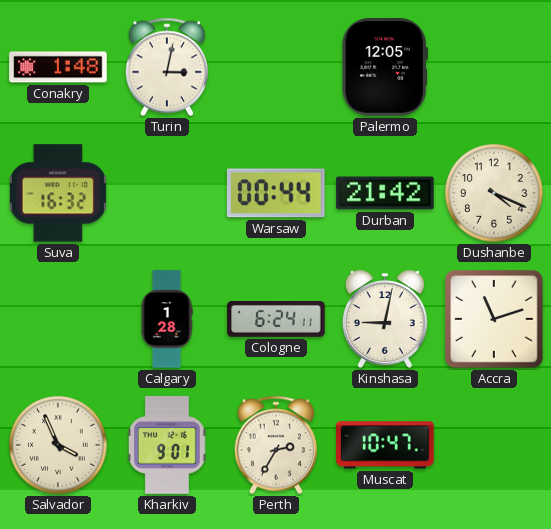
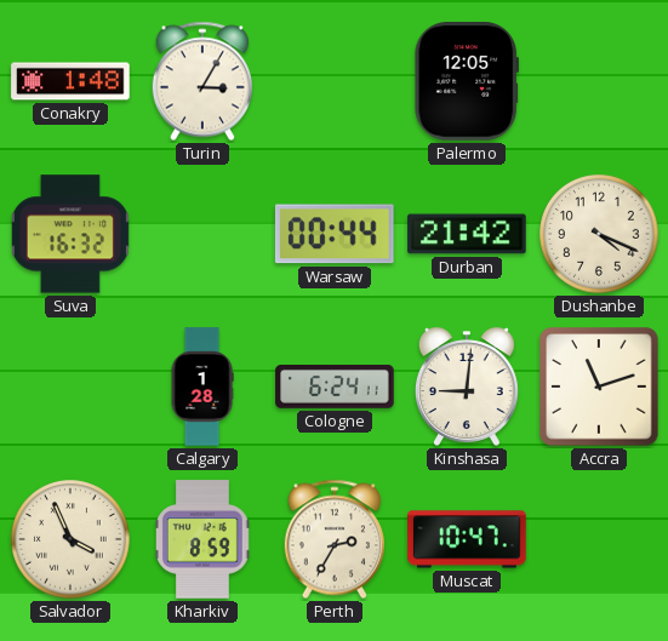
Turin: 3:02 -> 3:05 (201, 81)
Kinshasa: 9:02 -> 9:01 (467, 387)
Kharkiv: 9:01 -> 8:59 (202, 539)
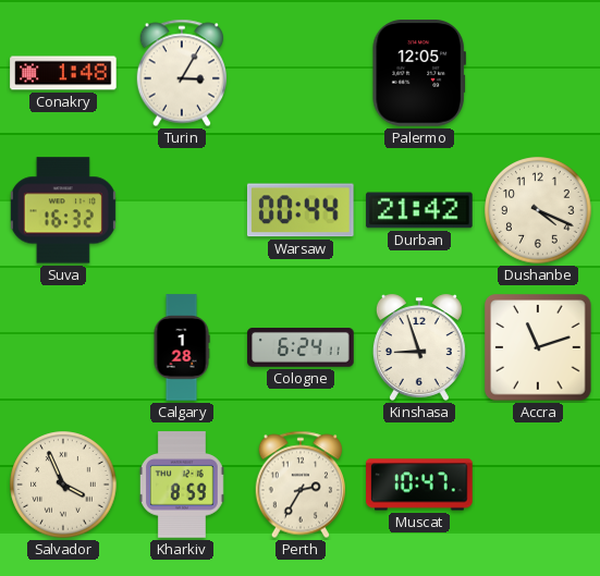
Kinshasa: 9:01 -> 8:57 (419, 347)
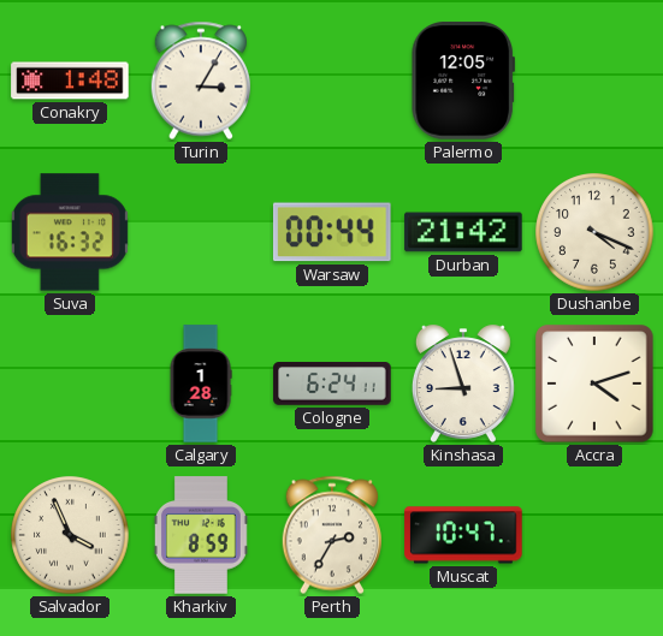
Accra: 11:12 -> 4:12 (594, 384)
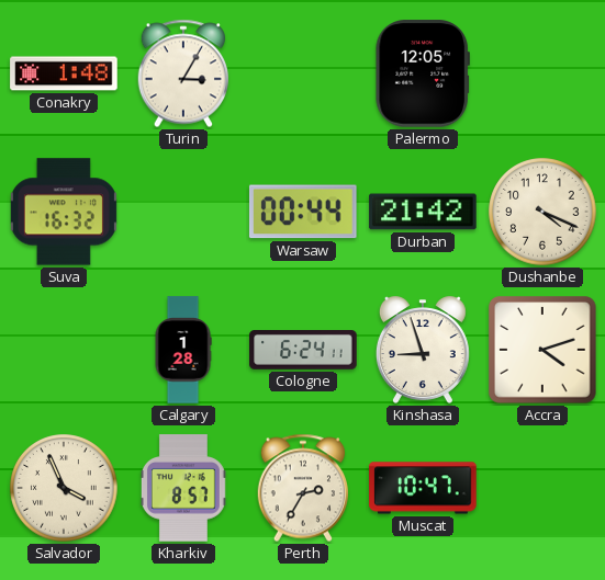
Kharkiv: 8:59 -> 8:57 (183, 488)
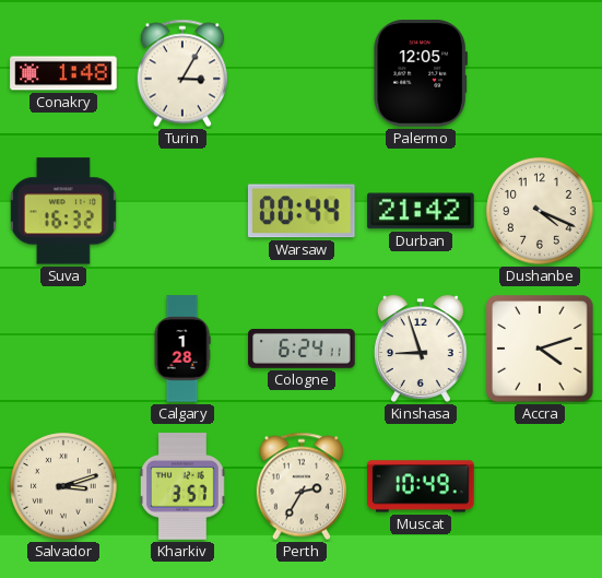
Salvador: 3:56 -> 3:12 (63, 486)
Kharkiv: 8:57 -> 3:57 (182, 486)
Muscat: 10:47 -> 10:49 (421, 486)
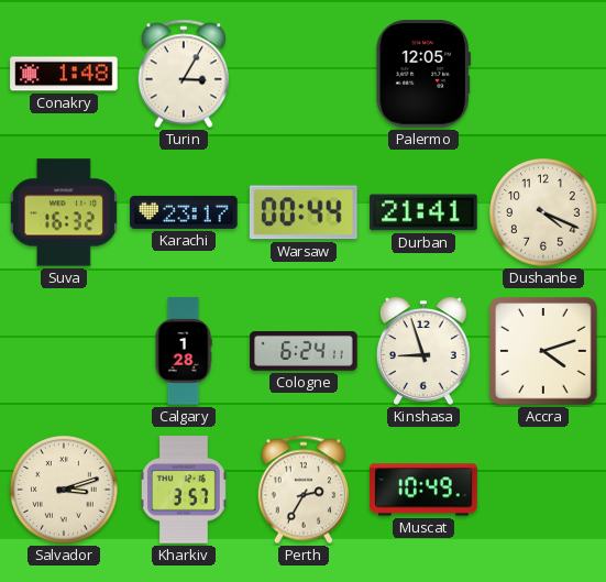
Karachi: none -> 23:17 (184, 212)
Durban: 21:42 -> 21:41 (423, 212)
